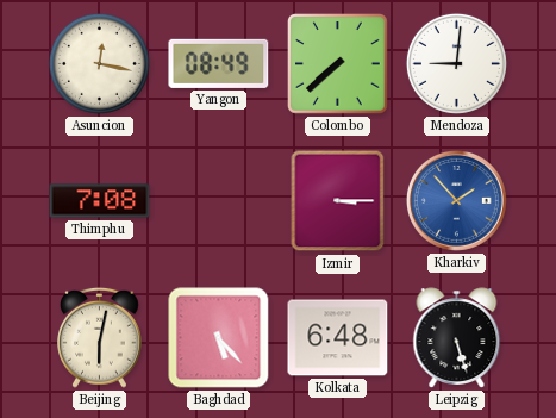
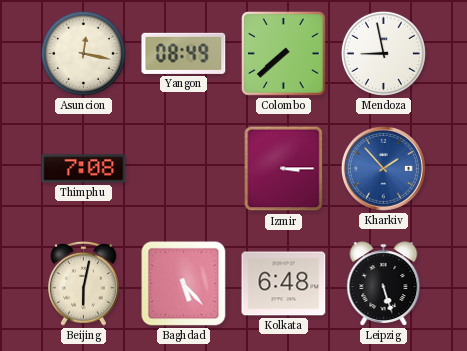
Mendoza: 9:01 -> 8:58 (383, 53)
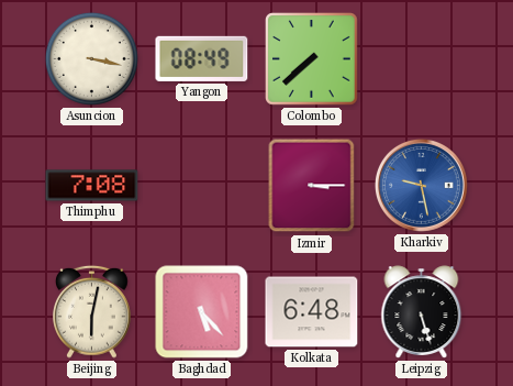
Asuncion: 12:17 -> 3:17 (91, 58)
Mendoza: 8:58 -> none (383, 53)
Kharkiv: 1:53 -> 9:28 (421, 185)
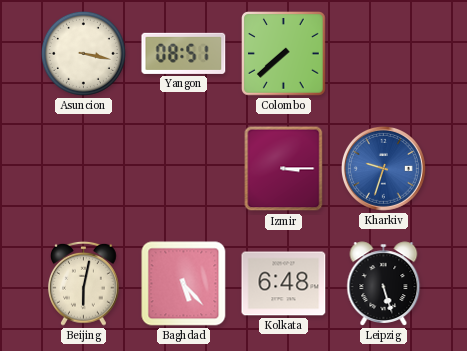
Yangon: 08:49 -> 08:51 (184, 53)
Thimphu: 7:08 -> none (92, 186)
Kharkiv: 9:28 -> 9:33 (383, 168)
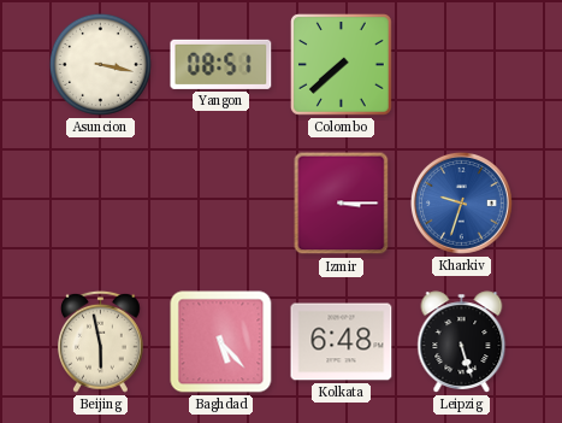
Beijing: 6:02 -> 5:58 (101, 341)
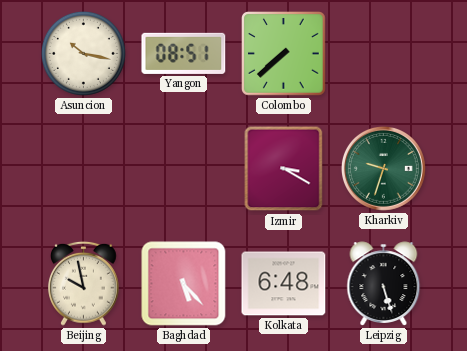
Asuncion: 3:17 -> 10:17 (83, 53)
Izmir: 3:15 -> 3:20 (284, 169)
Kharkiv dial: blue -> green (383, 168)
Beijing: 5:58 -> 9:58 (84, 283)
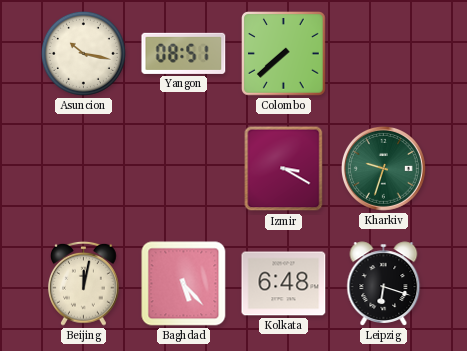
Beijing: 9:58 -> 12:02 (84, 283)
Leipzig: 5:27 -> 6:18 (384, 284)
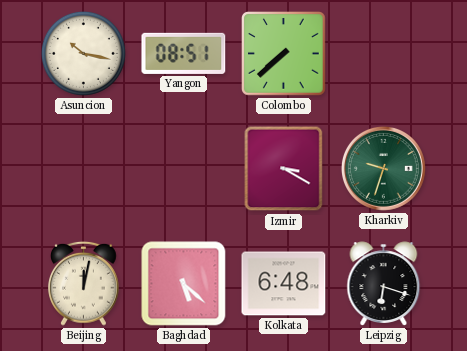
Baghdad: 5:23 -> 5:22 (184, 284)
